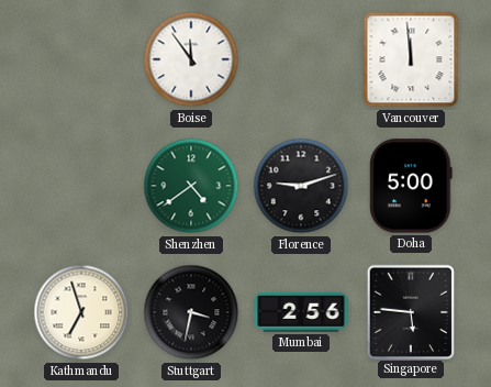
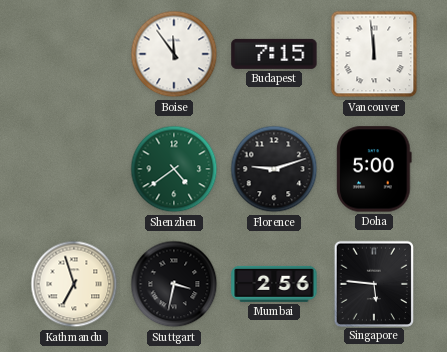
Budapest: none -> 7:15 (274, 54)
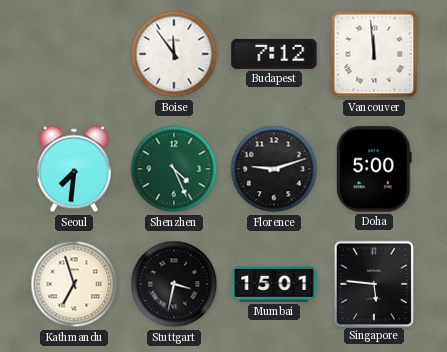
Budapest: 7:15 -> 7:12 (274, 54)
Seoul: none -> 7:31 (74, 169)
Shenzhen: 4:39 -> 4:26 (174, 169)
Mumbai: 2:56 -> 15:01 (274, 284)
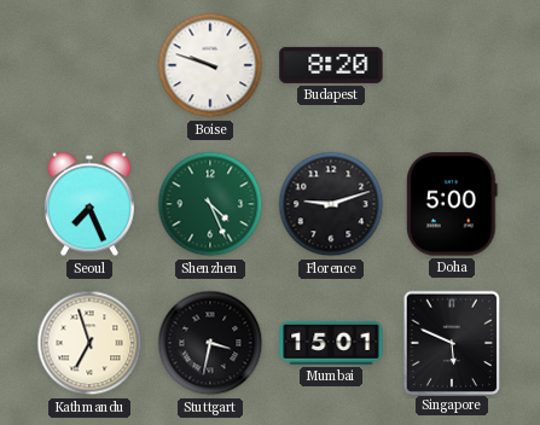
Boise: 11:54 -> 9:48 (210, 65)
Budapest: 7:12 -> 8:20 (331, 65)
Vancouver: 11:59 -> none (374, 54)
Seoul: 7:31 -> 7:26 (89, 204)
Singapore: 5:46 -> 5:49 (451, 342)
